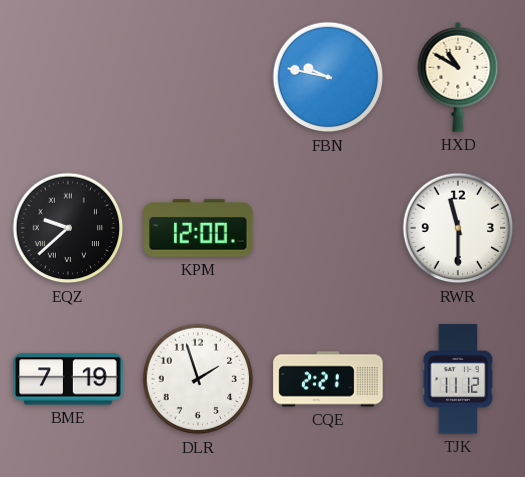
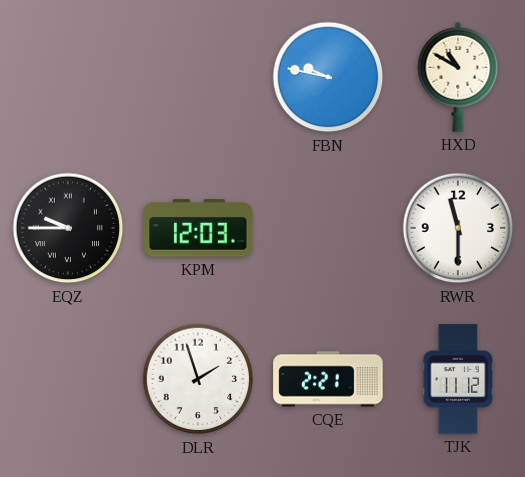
EQZ: 9:38 -> 9:45 (68, 228)
KPM: 12:00 -> 12:03 (198, 228)
BME: 7:19 -> none (68, 379)
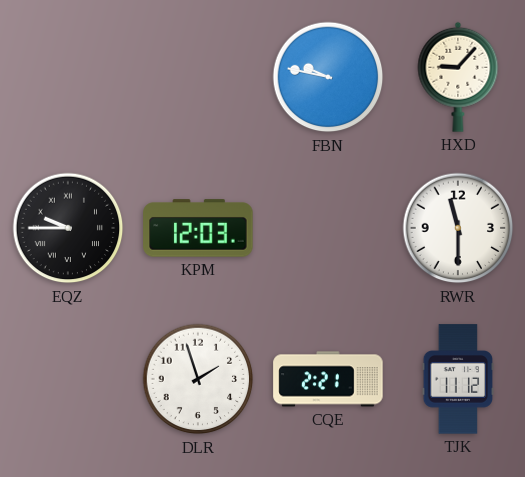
HXD: 10:50 -> 9:07 (458, 77)
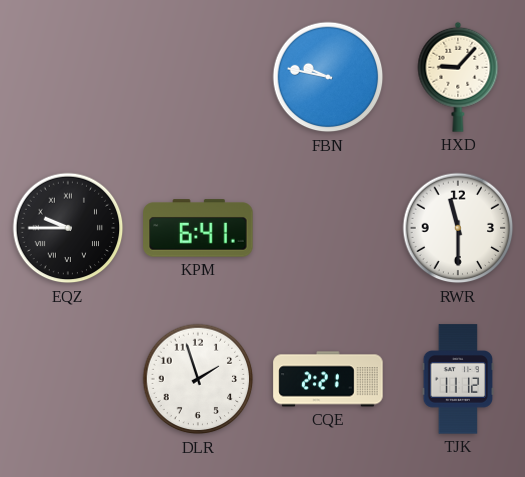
KPM: 12:03 -> 6:41 (198, 228)
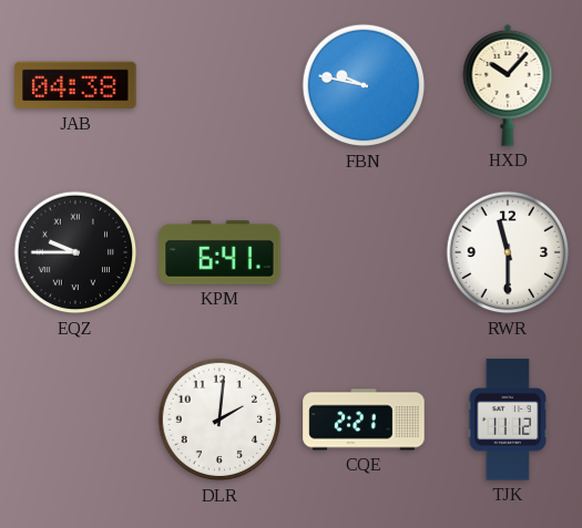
JAB: none -> 04:38 (75, 85)
HXD: 9:07 -> 10:07 (508, 85)
DLR: 1:57 -> 2:01 (219, 420)
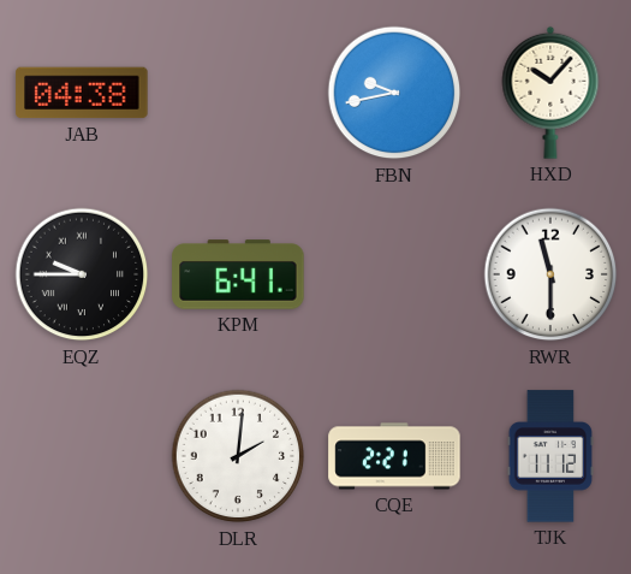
FBN: 9:47 -> 9:43 (394, 93)
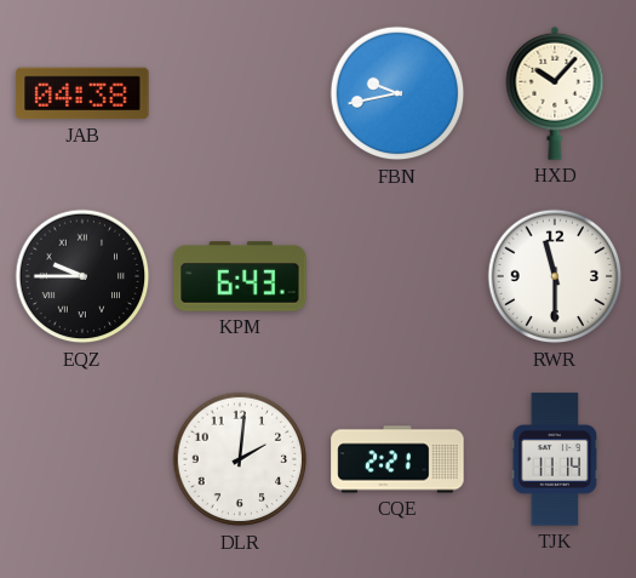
KPM: 6:41 -> 6:43 (240, 276)
TJK: 11:12 -> 11:14 (555, 459)
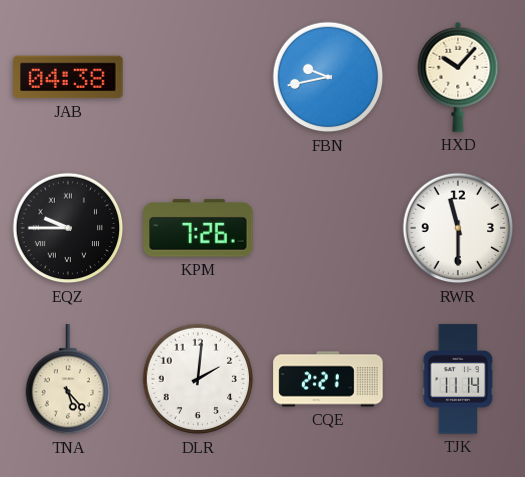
KPM: 6:43 -> 7:26 (198, 228)
TNA: none -> 5:23 (68, 380)
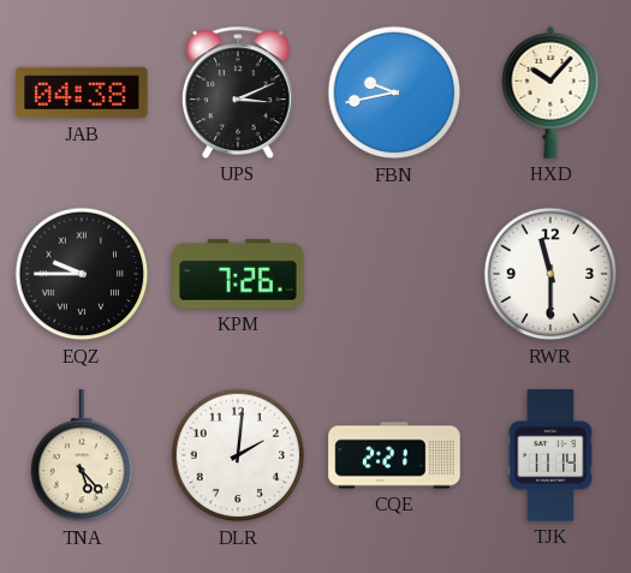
UPS: none -> 3:11 (238, 92)
